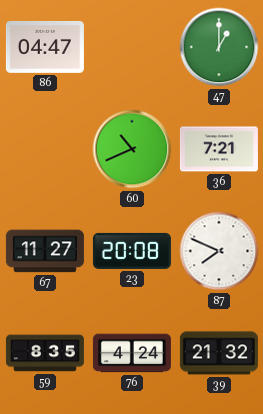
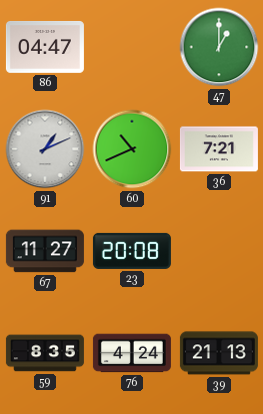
91: none -> 1:11 (45, 149)
87: 7:49 -> none (219, 251)
39: 21:32 -> 21:13 (219, 353)
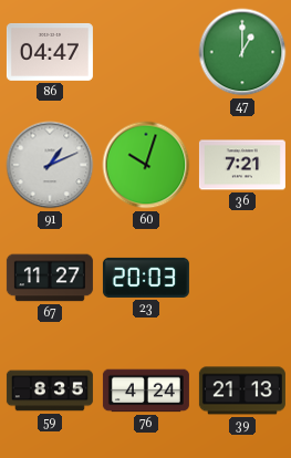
60: 10:41 -> 10:03 (146, 165)
23: 20:08 -> 20:03 (146, 278)
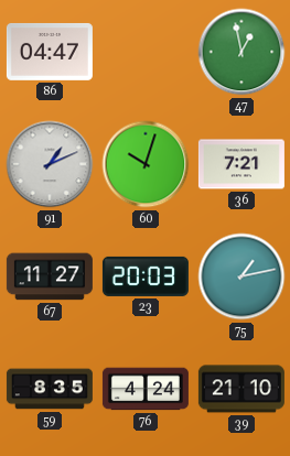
47: 1:00 -> 12:58 (241, 52)
75: none -> 1:13 (241, 276)
39: 21:13 -> 21:10 (241, 389)
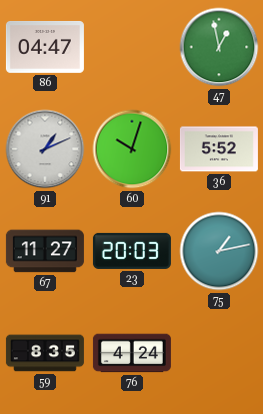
36: 7:21 -> 5:52 (219, 149)
39: 21:10 -> none (241, 389)
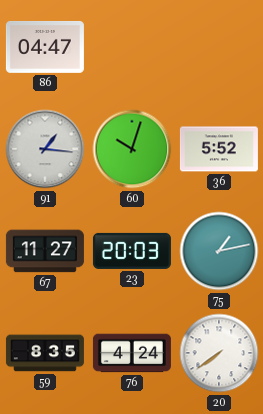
47: 12:58 -> none (219, 47)
91: 1:11 -> 1:16 (45, 149)
20: none -> 7:39 (219, 353)
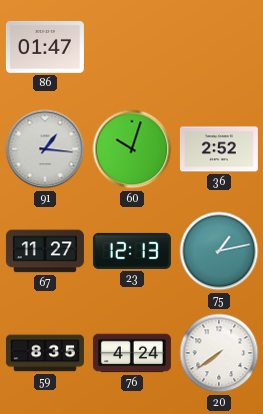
86: 04:47 -> 01:47 (45, 47)
36: 5:52 -> 2:52 (219, 149)
23: 20:03 -> 12:13 (132, 251)
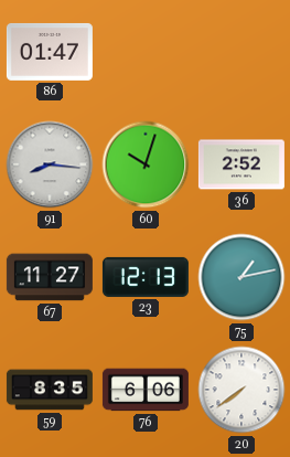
91: 1:16 -> 8:16 (50, 164)
76: 4:24 -> 6:06 (146, 390)
